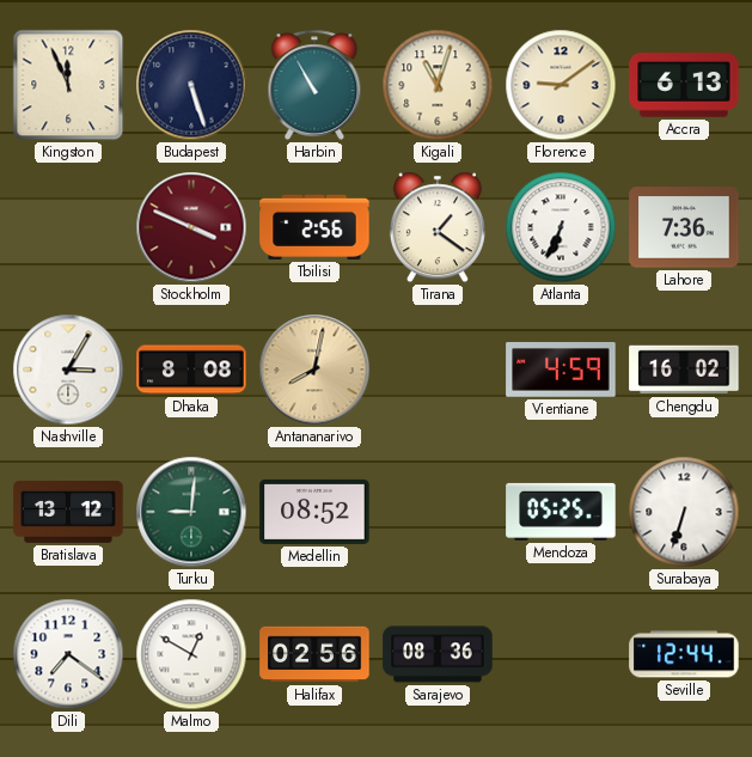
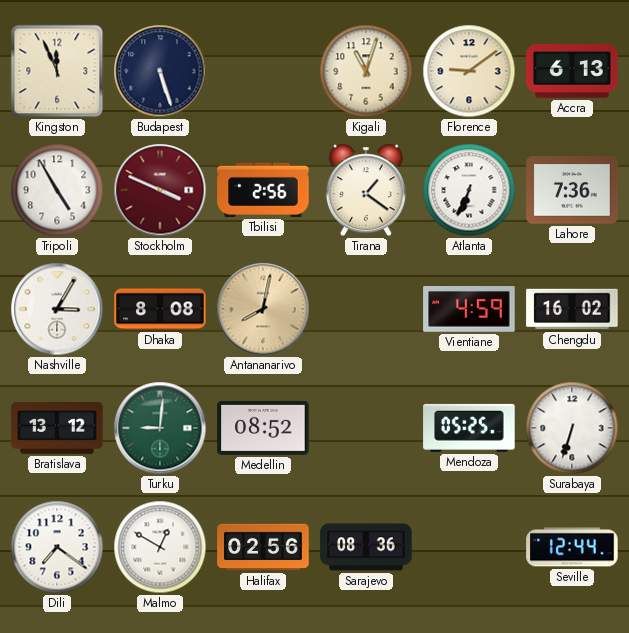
Harbin: 10:55 -> none (314, 85)
Tripoli: none -> 4:55 (57, 190)
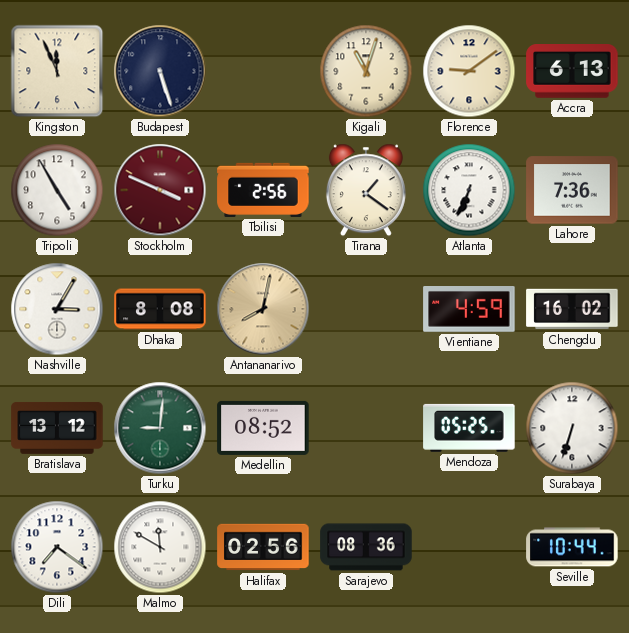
Malmo: 12:50 -> 11:50 (160, 547)
Seville: 12:44 -> 10:44 (572, 547)
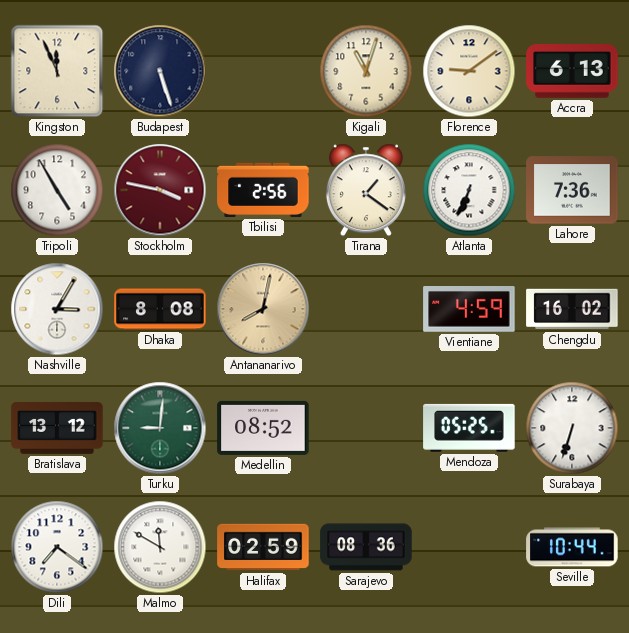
Stockholm: 3:49 -> 3:47 (160, 190)
Halifax: 02:56 -> 02:59 (263, 547)
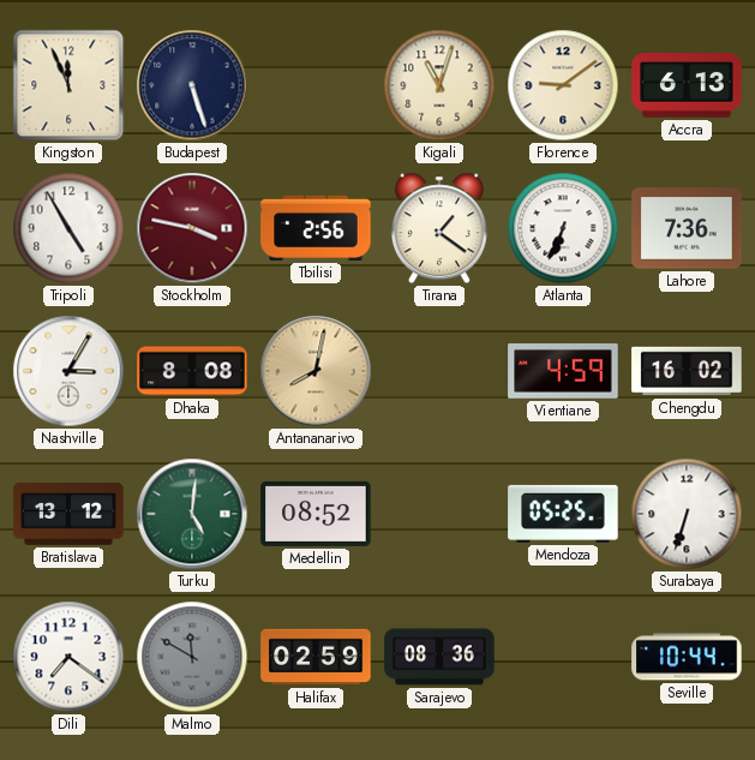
Turku: 9:01 -> 5:01 (192, 514)
Malmo dial: white -> grey (192, 657)
